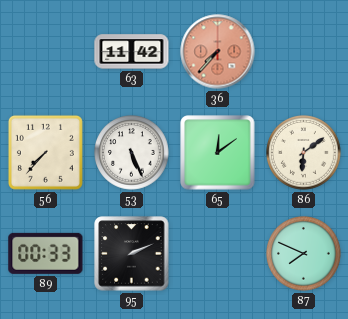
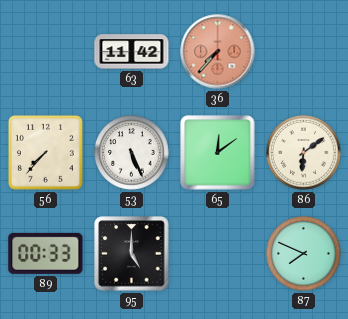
95: 2:11 -> 5:00 (132, 254)
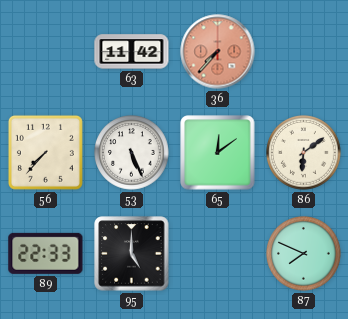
89: 00:33 -> 22:33 (46, 253)
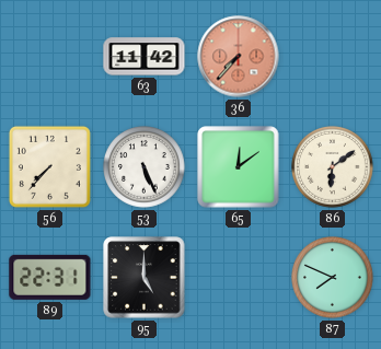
89: 22:33 -> 22:31 (50, 277)
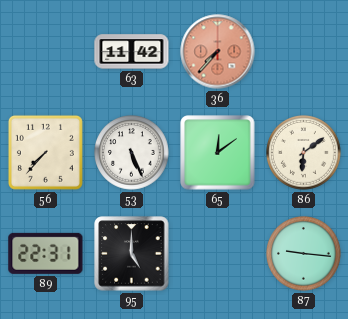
87: 7:49 -> 9:16 (304, 254)
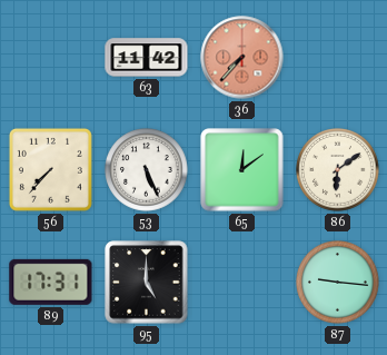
89: 22:31 -> 17:31 (51, 282)
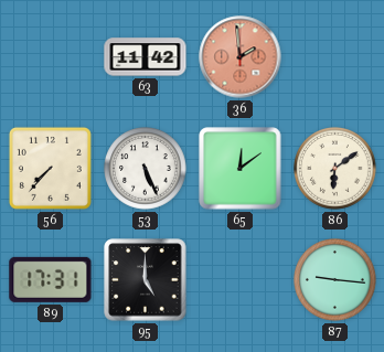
36: 7:37 -> 1:59 (241, 57)
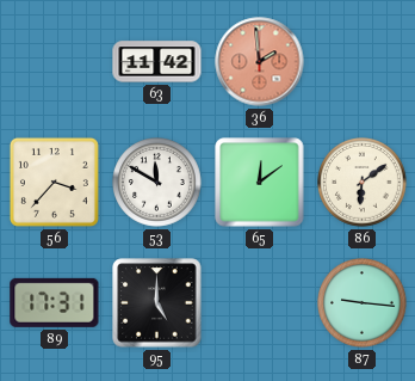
56: 7:37 -> 3:37 (54, 182)
53: 5:26 -> 11:50 (157, 183)
